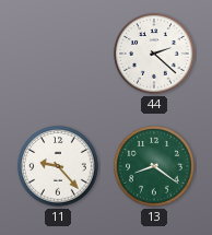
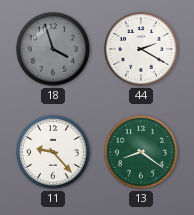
18: none -> 3:57 (53, 49)
44: 2:22 -> 2:20 (141, 49)
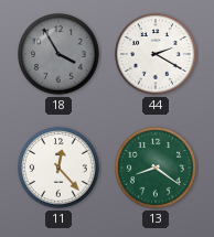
18: 3:57 -> 3:55 (58, 54)
11: 9:23 -> 12:23 (58, 168)
